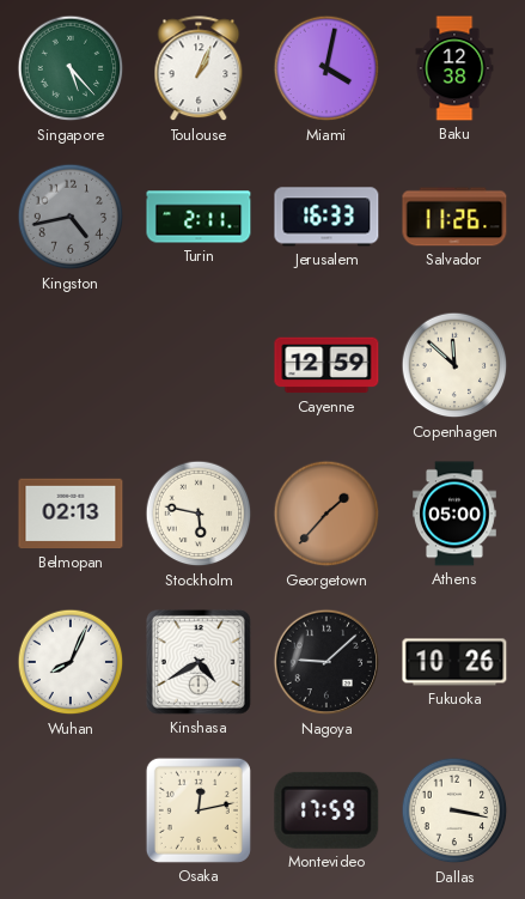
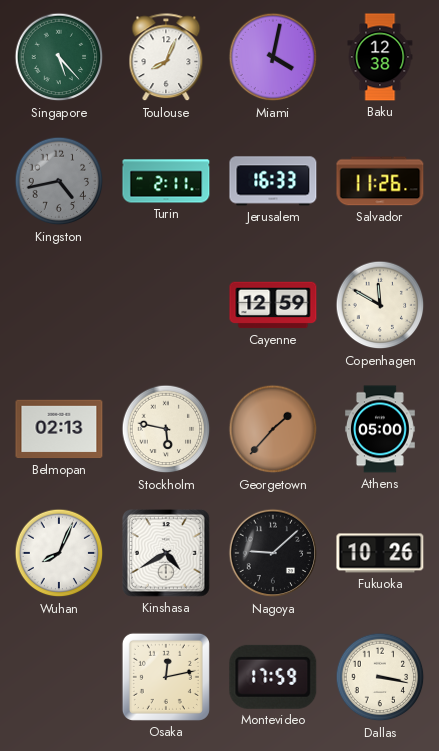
Toulouse: 1:04 -> 8:04 (166, 58)
Copenhagen: 11:52 -> 11:50 (380, 305)
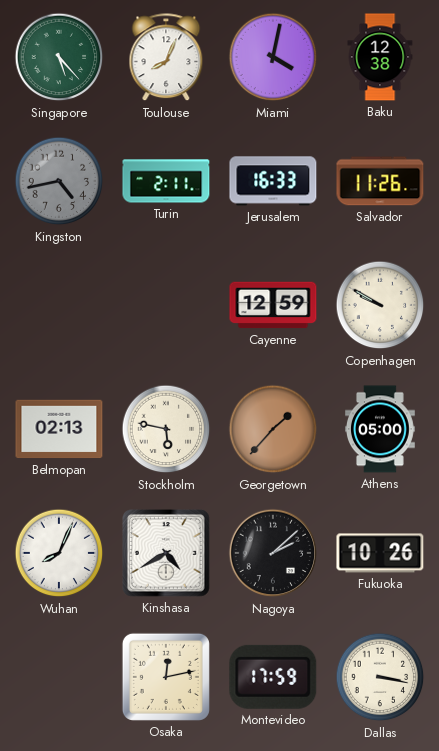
Copenhagen: 11:50 -> 9:50 (380, 305)
Nagoya: 9:08 -> 2:08 (273, 553)
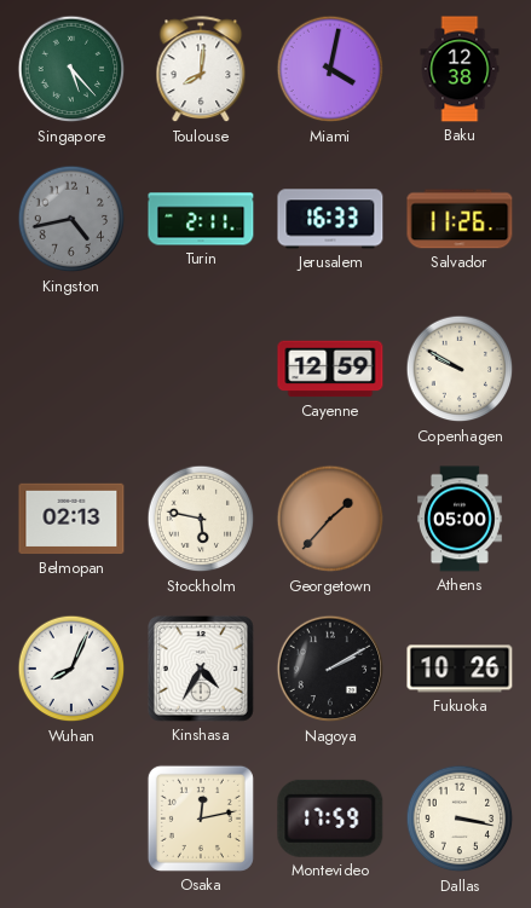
Toulouse: 8:04 -> 8:01 (201, 70)
Kinshasa: 4:40 -> 4:35 (202, 670)
Nagoya: 2:08 -> 2:10 (330, 669)
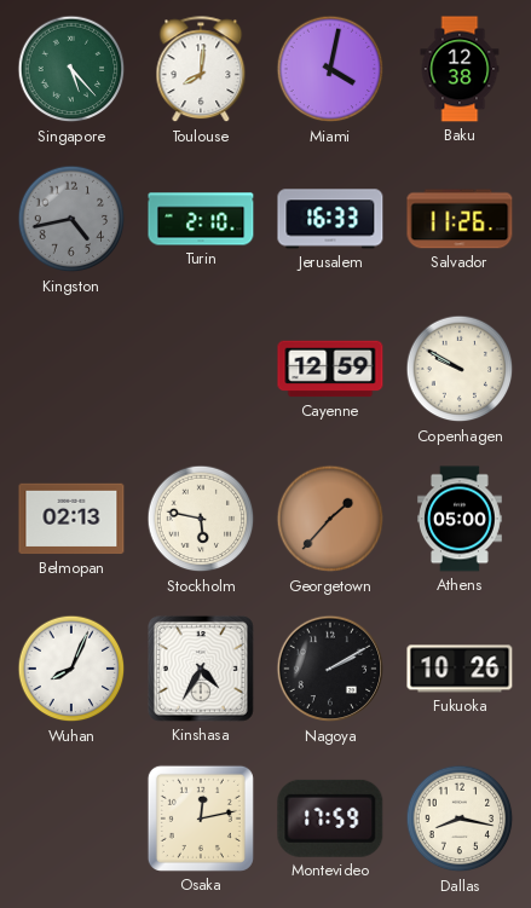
Turin: 2:11 -> 2:10 (201, 219)
Dallas: 3:17 -> 8:17 (460, 819)
